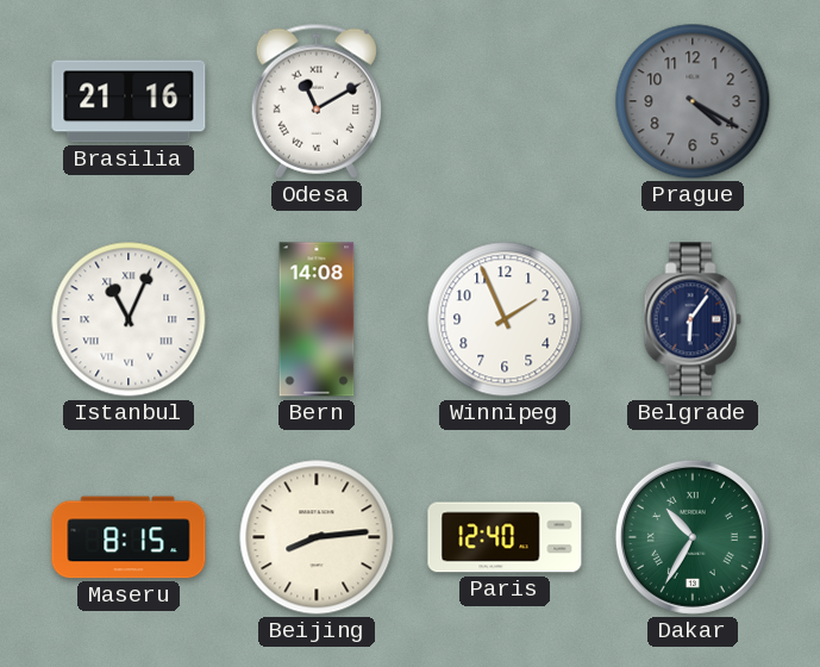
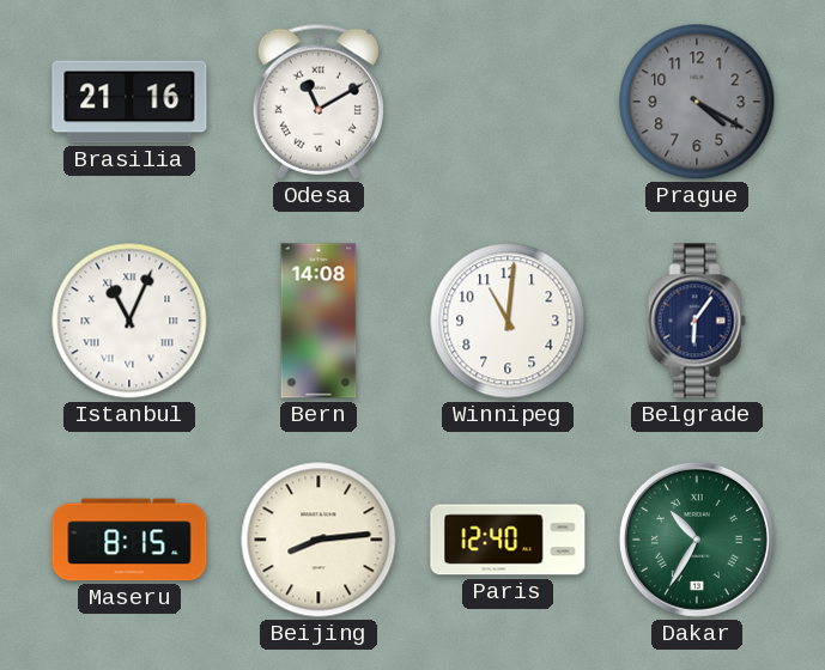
Winnipeg: 1:56 -> 11:01 (508, 321)
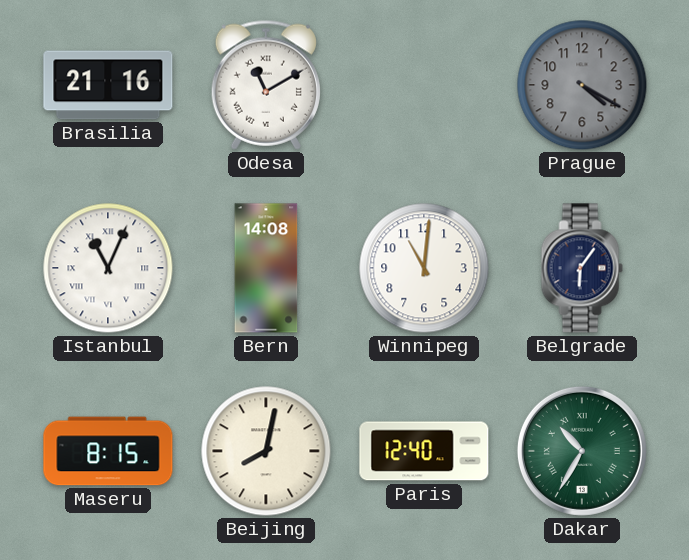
Beijing: 8:14 -> 8:02 (266, 451)
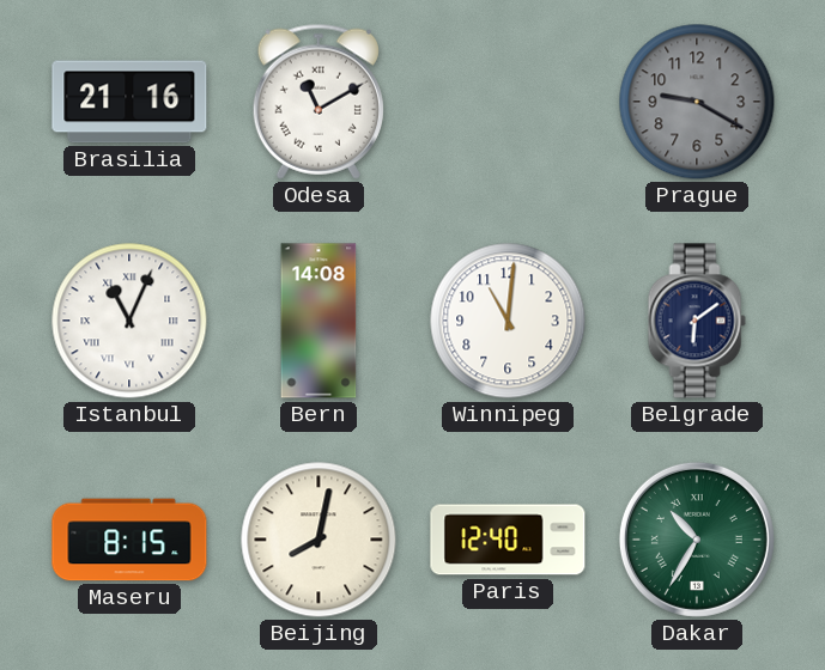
Prague: 4:20 -> 9:20 (697, 102)
Belgrade: 6:06 -> 6:09 (697, 321)
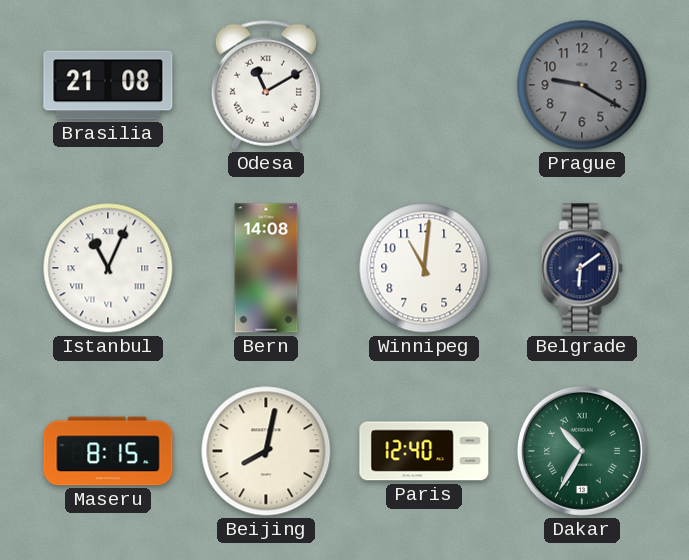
Brasilia: 21:16 -> 21:08 (108, 85)
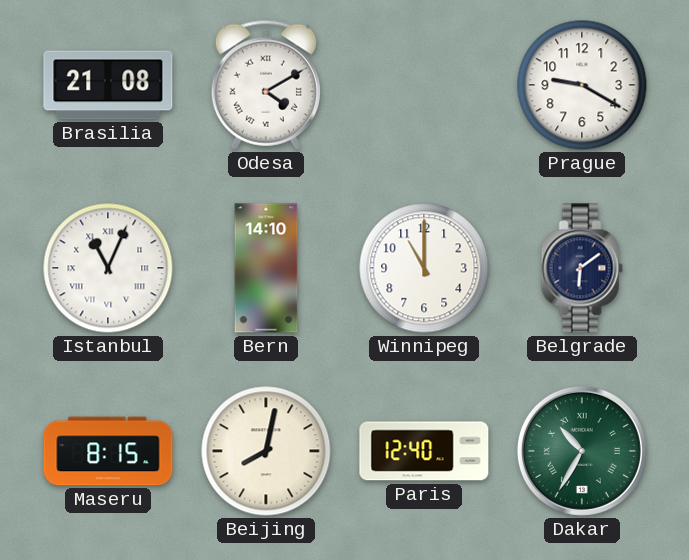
Odesa: 11:10 -> 4:10 (266, 85)
Prague dial: grey -> white (582, 85)
Bern: 14:08 -> 14:10 (266, 268)
Winnipeg: 11:01 -> 11:00 (424, 268)
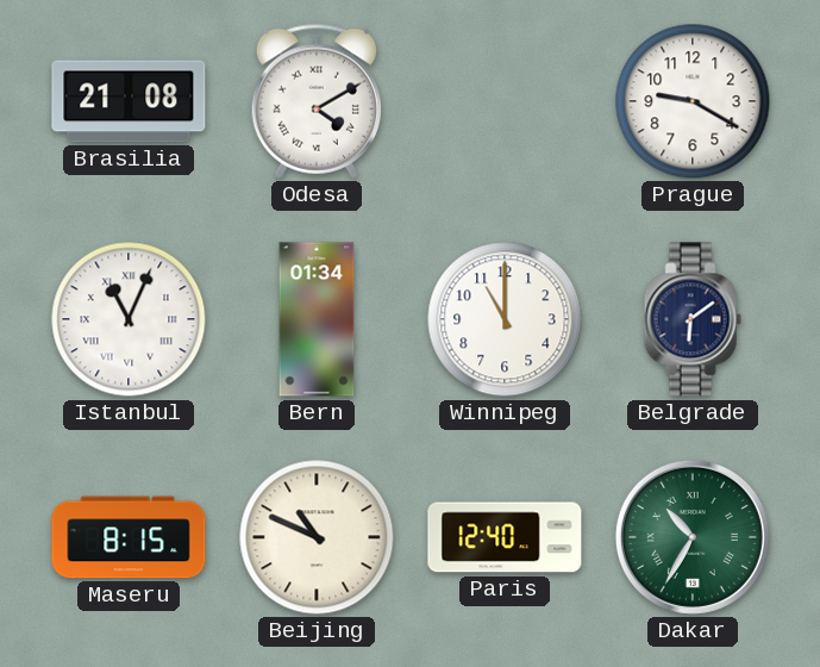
Bern: 14:10 -> 01:34 (317, 319)
Beijing: 8:02 -> 10:49 (317, 537)
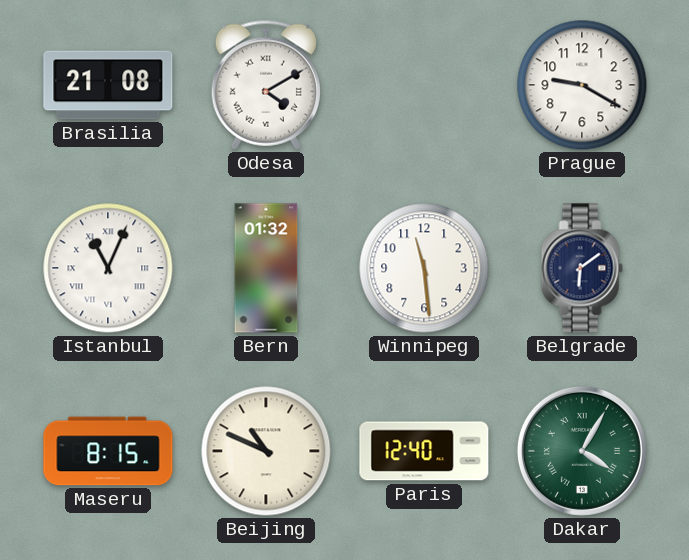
Bern: 01:34 -> 01:32 (266, 268)
Winnipeg: 11:00 -> 11:29 (424, 268)
Dakar: 10:35 -> 4:05 (582, 451)
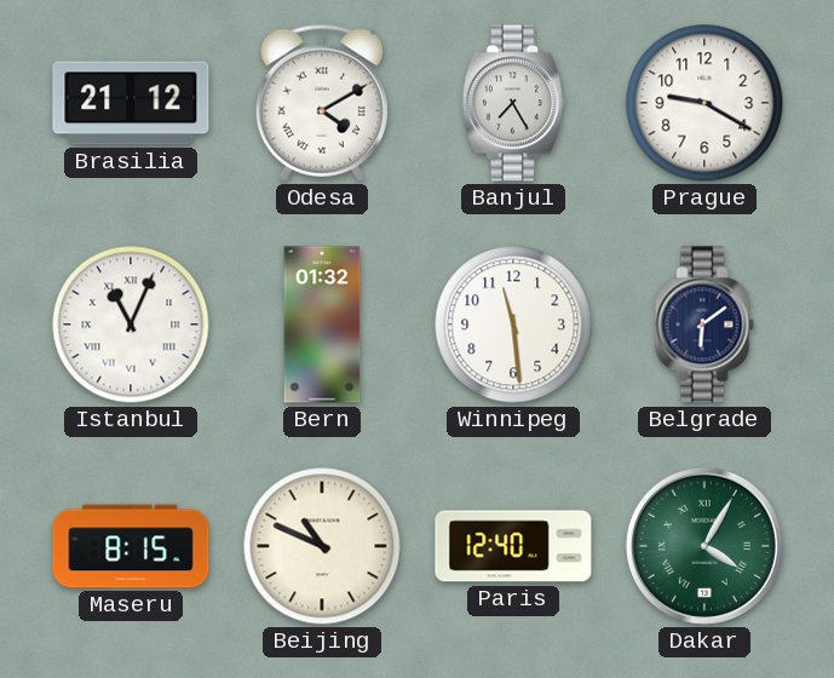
Brasilia: 21:08 -> 21:12 (131, 103)
Banjul: none -> 7:25 (513, 103)
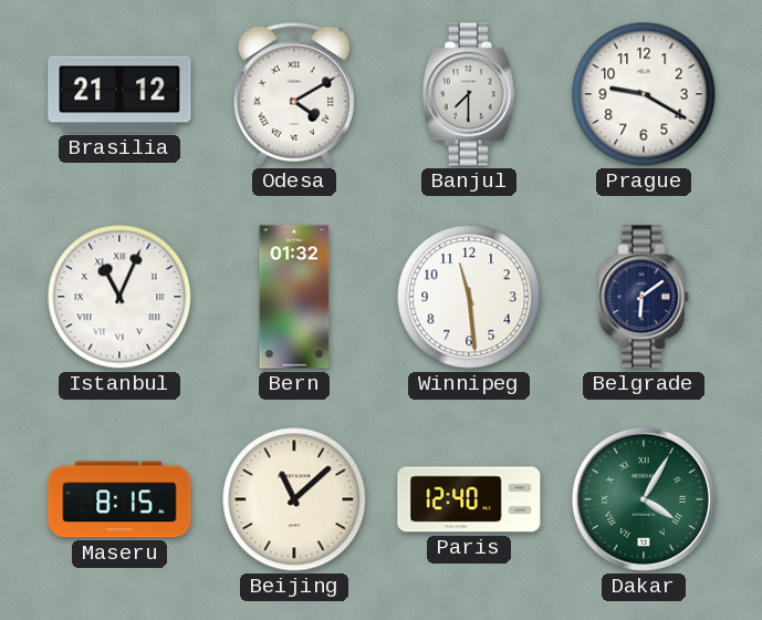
Banjul: 7:25 -> 7:30 (469, 94)
Beijing: 10:49 -> 11:08 (294, 499)
